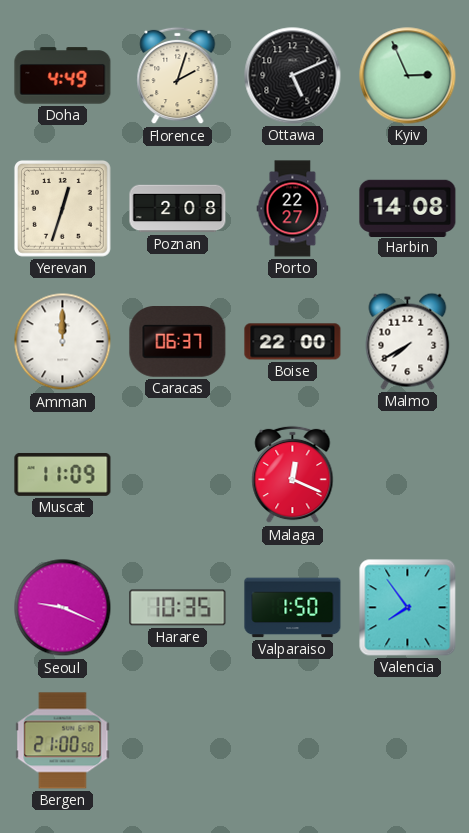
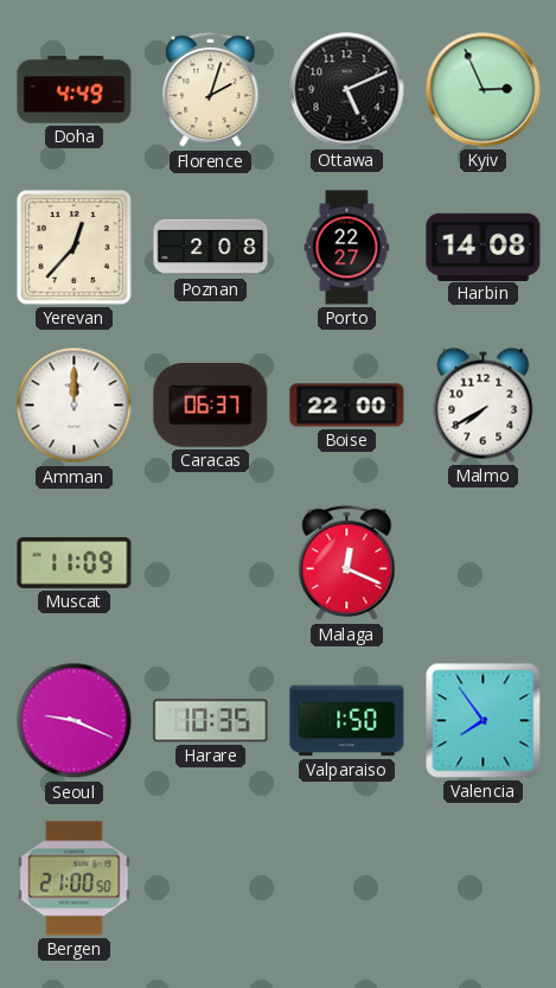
Yerevan: 12:33 -> 12:37 (74, 247)
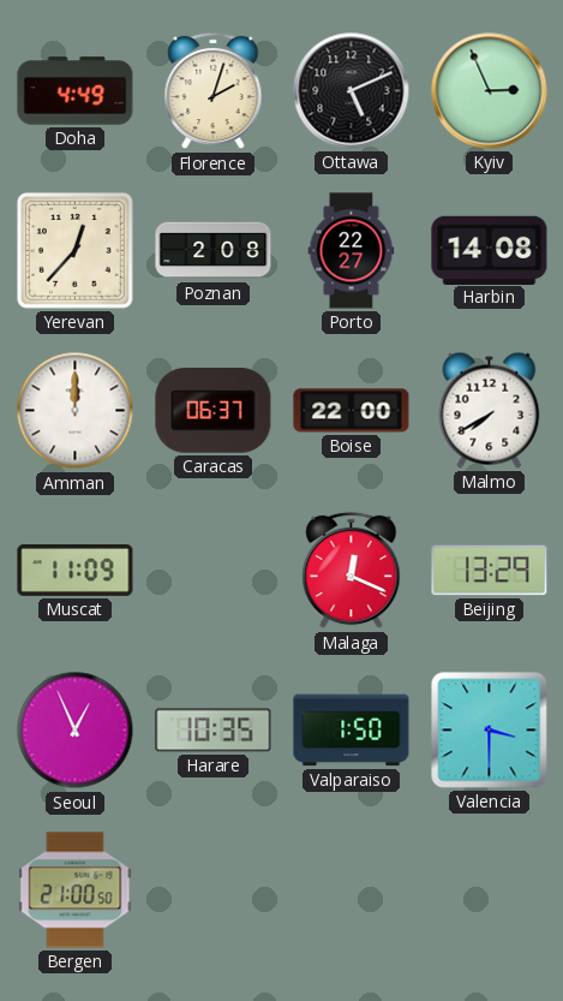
Beijing: none -> 13:29 (490, 571)
Seoul: 9:19 -> 12:56 (76, 731)
Valencia: 7:54 -> 3:30 (490, 731)
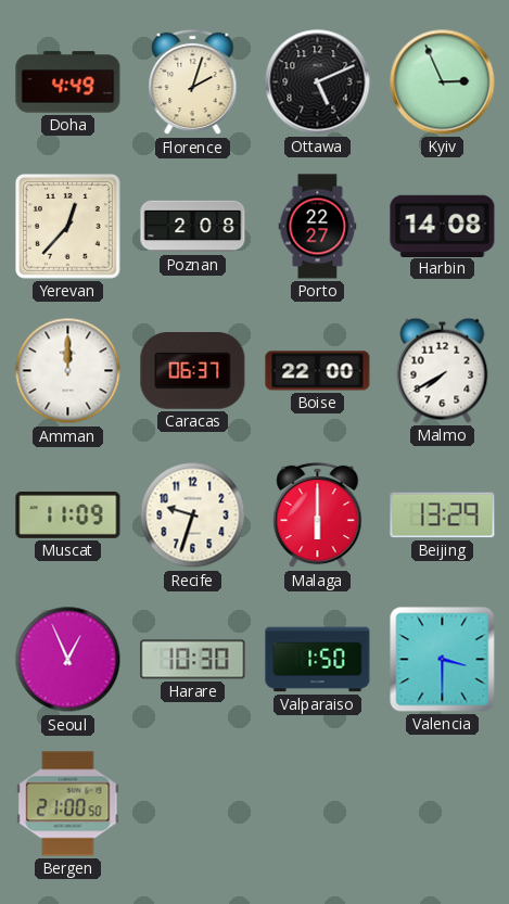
Recife: none -> 9:33 (193, 515)
Malaga: 12:19 -> 6:00 (318, 515)
Harare: 10:35 -> 10:30 (193, 660)
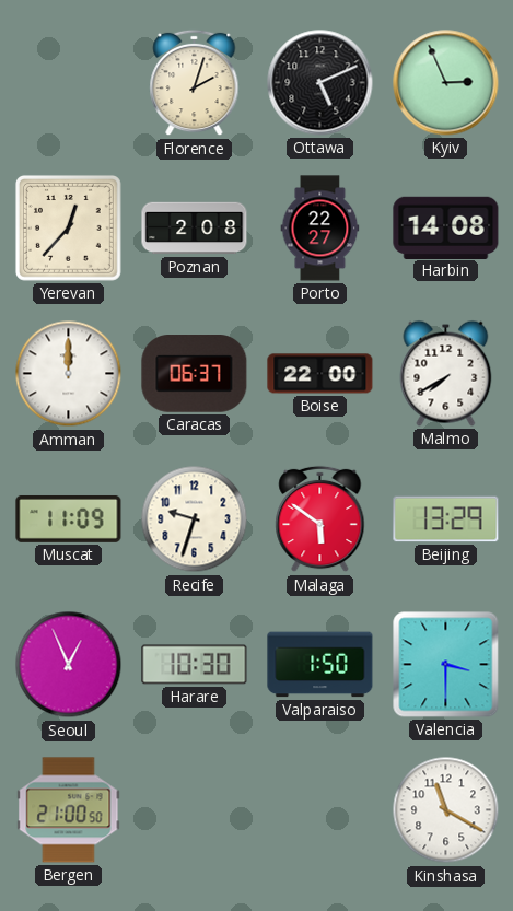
Doha: 4:49 -> none (68, 82)
Malaga: 6:00 -> 5:51 (320, 519)
Kinshasa: none -> 11:20 (446, 810)
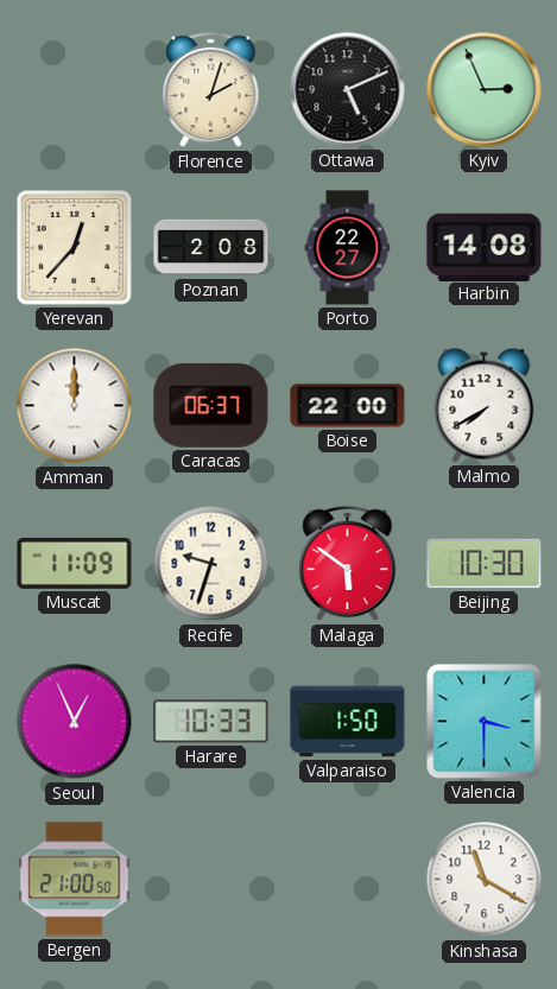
Beijing: 13:29 -> 10:30 (485, 564)
Harare: 10:30 -> 10:33 (211, 722)
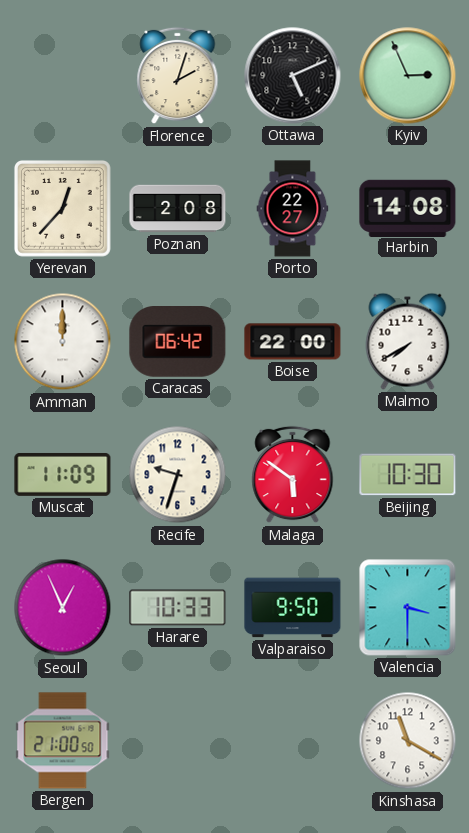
Caracas: 06:37 -> 06:42 (178, 342)
Valparaiso: 1:50 -> 9:50 (293, 608)
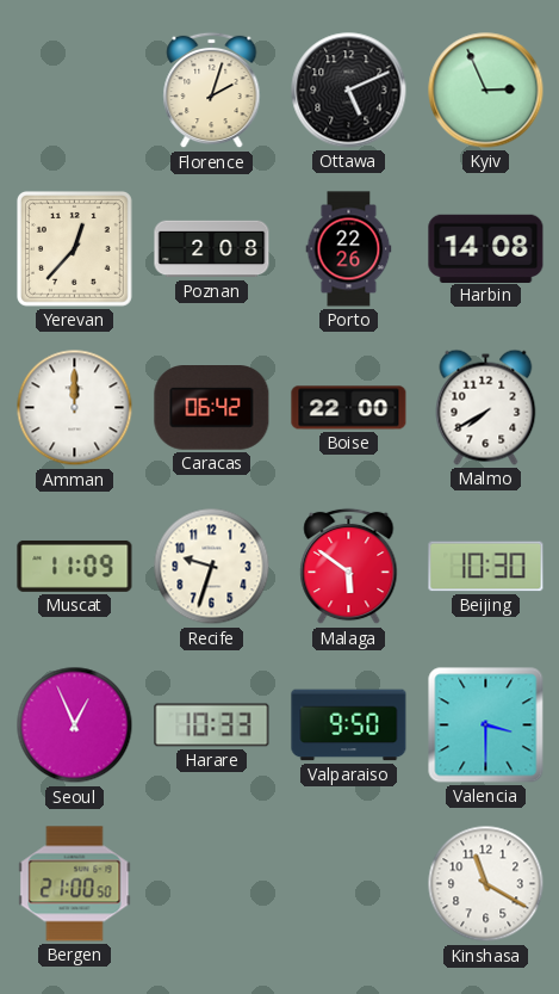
Porto: 22:27 -> 22:26 (349, 249)
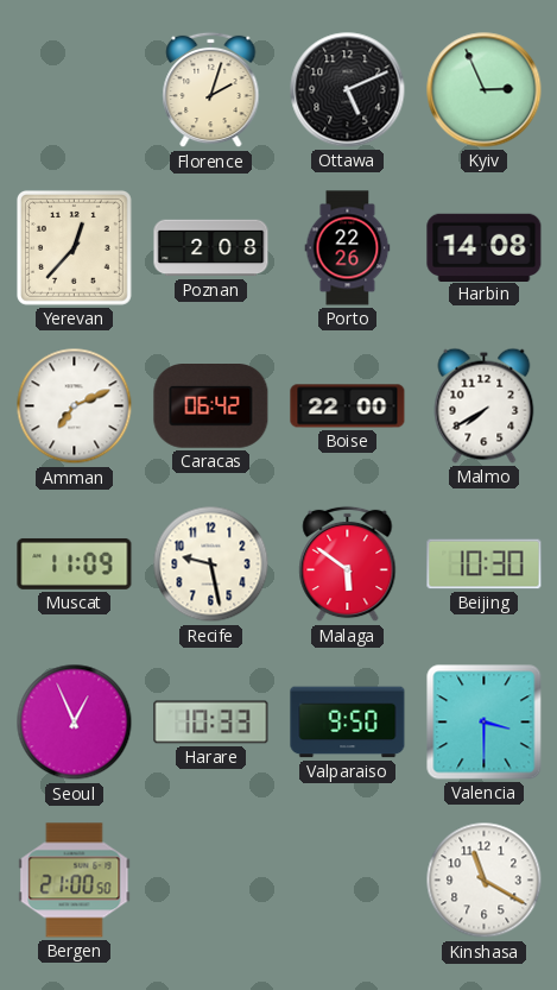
Amman: 12:00 -> 7:11 (75, 406)
Recife: 9:33 -> 9:28 (211, 565)
